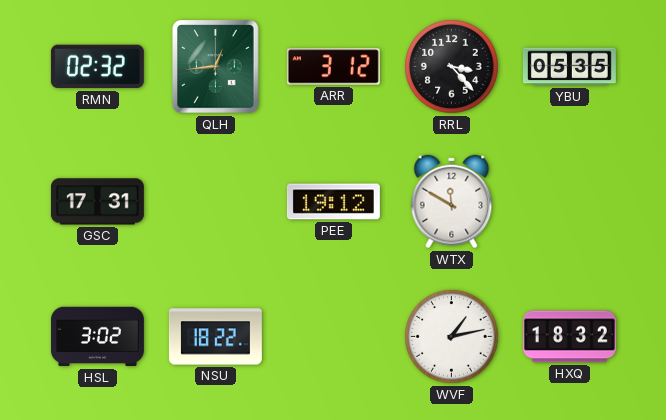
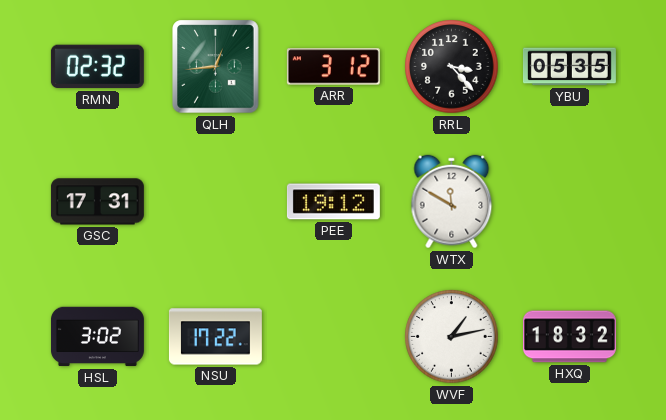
NSU: 18:22 -> 17:22 (215, 337)
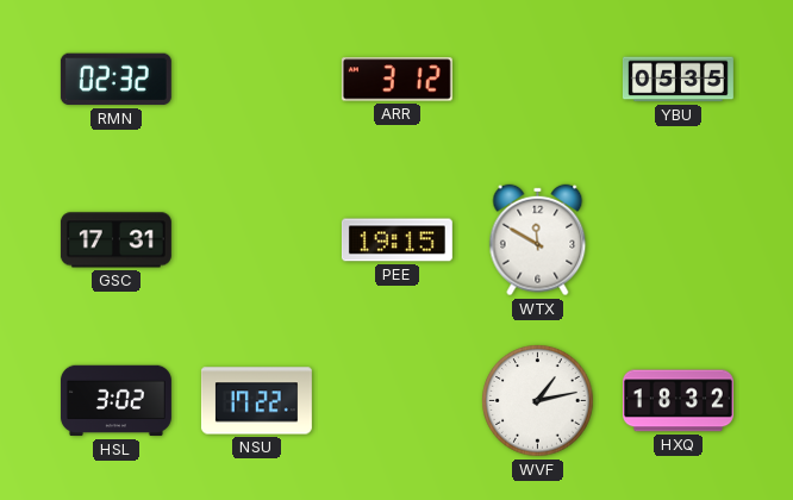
QLH: 12:44 -> none (216, 67)
RRL: 3:23 -> none (452, 67)
PEE: 19:12 -> 19:15 (396, 240)
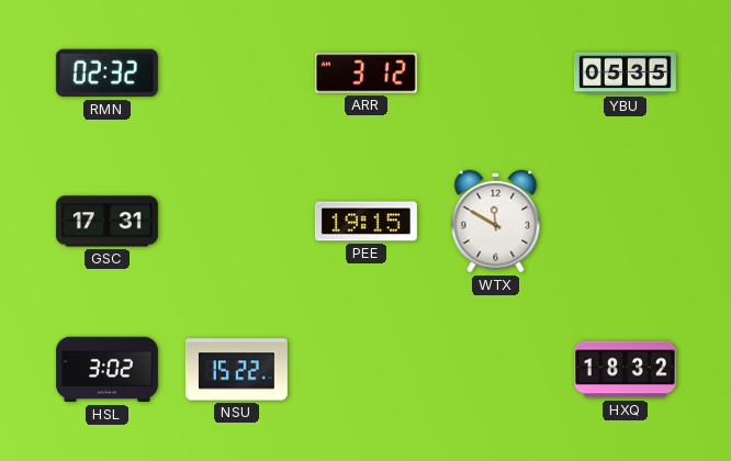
NSU: 17:22 -> 15:22 (236, 370)
WVF: 1:13 -> none (538, 401)
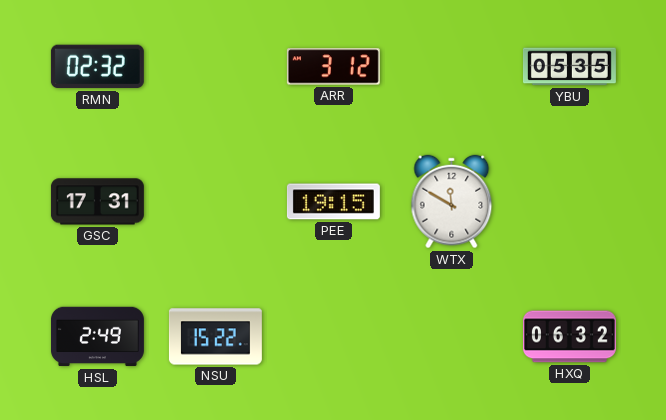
HSL: 3:02 -> 2:49 (97, 337)
HXQ: 18:32 -> 06:32 (569, 337)
